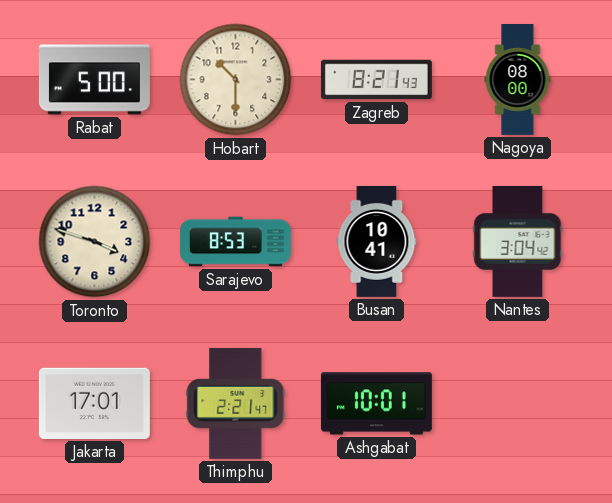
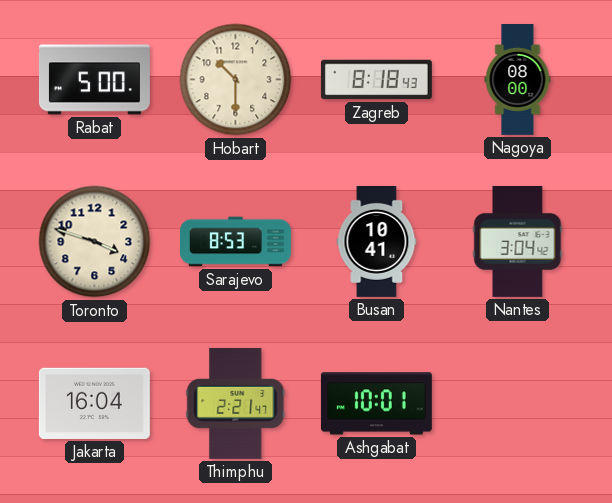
Zagreb: 8:21 -> 8:18 (376, 80)
Jakarta: 17:01 -> 16:04 (94, 403)
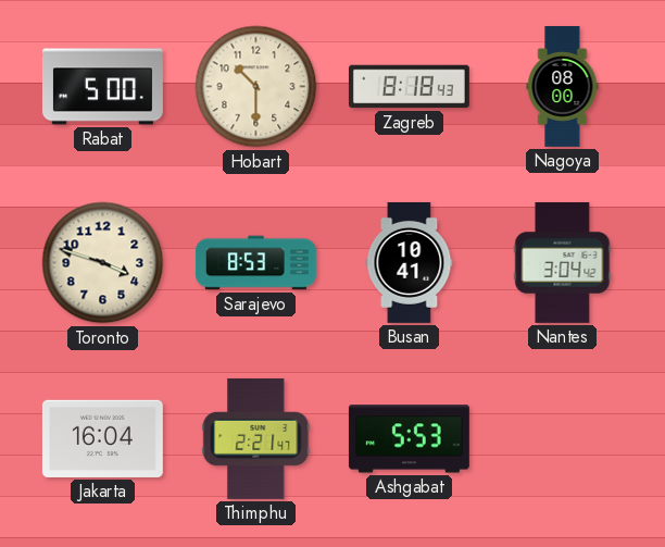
Ashgabat: 10:01 -> 5:53 (409, 439)
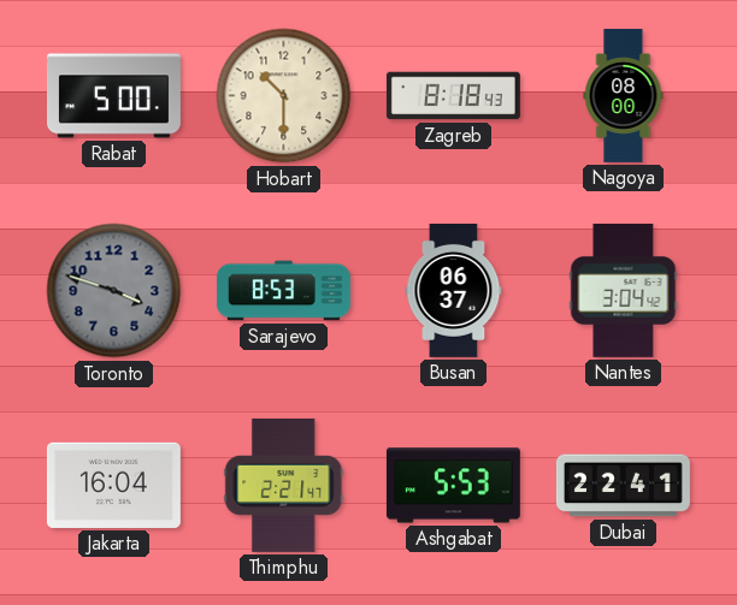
Toronto dial: cream -> grey (114, 291)
Busan: 10:41 -> 06:37 (454, 290)
Dubai: none -> 22:41 (623, 486)
